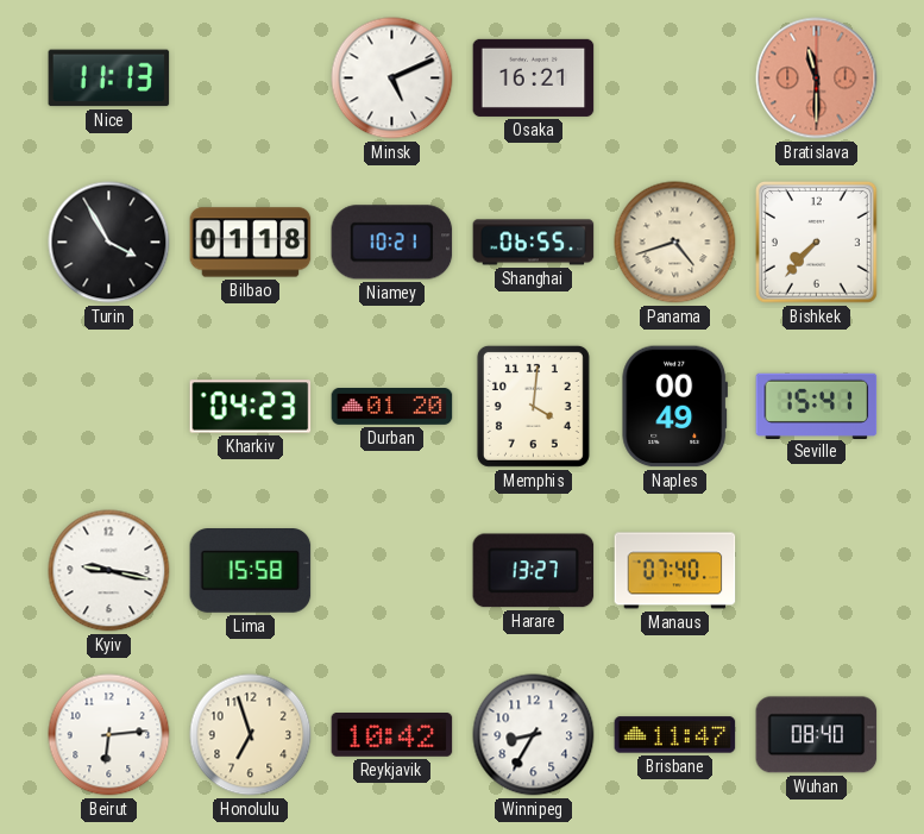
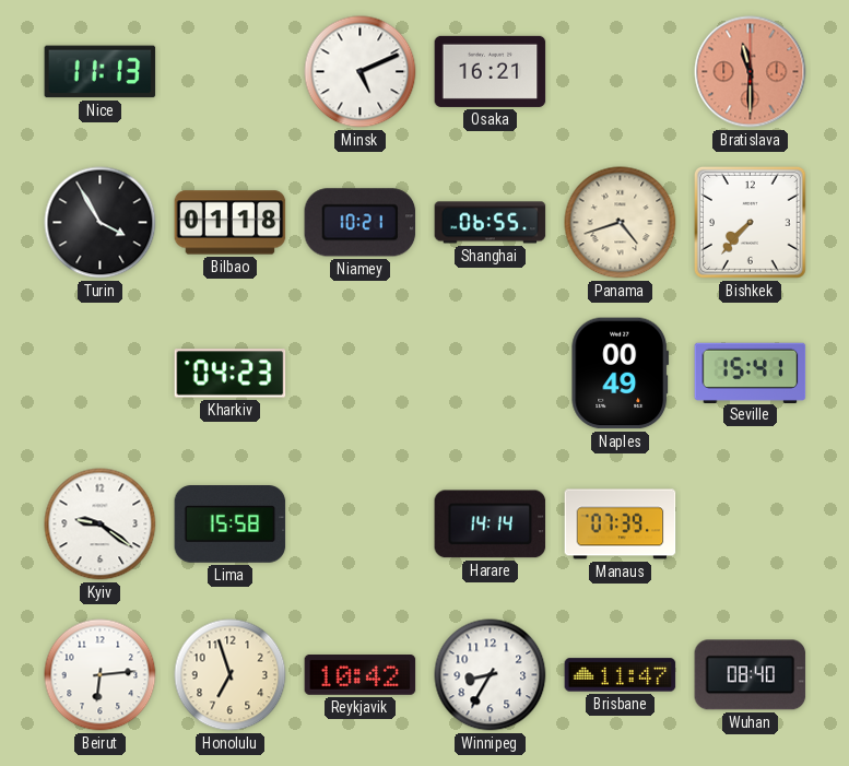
Durban: 01:20 -> none (392, 407)
Memphis: 4:01 -> none (533, 406)
Kyiv: 9:17 -> 9:21 (101, 525)
Harare: 13:27 -> 14:14 (491, 525)
Manaus: 07:40 -> 07:39 (621, 525)
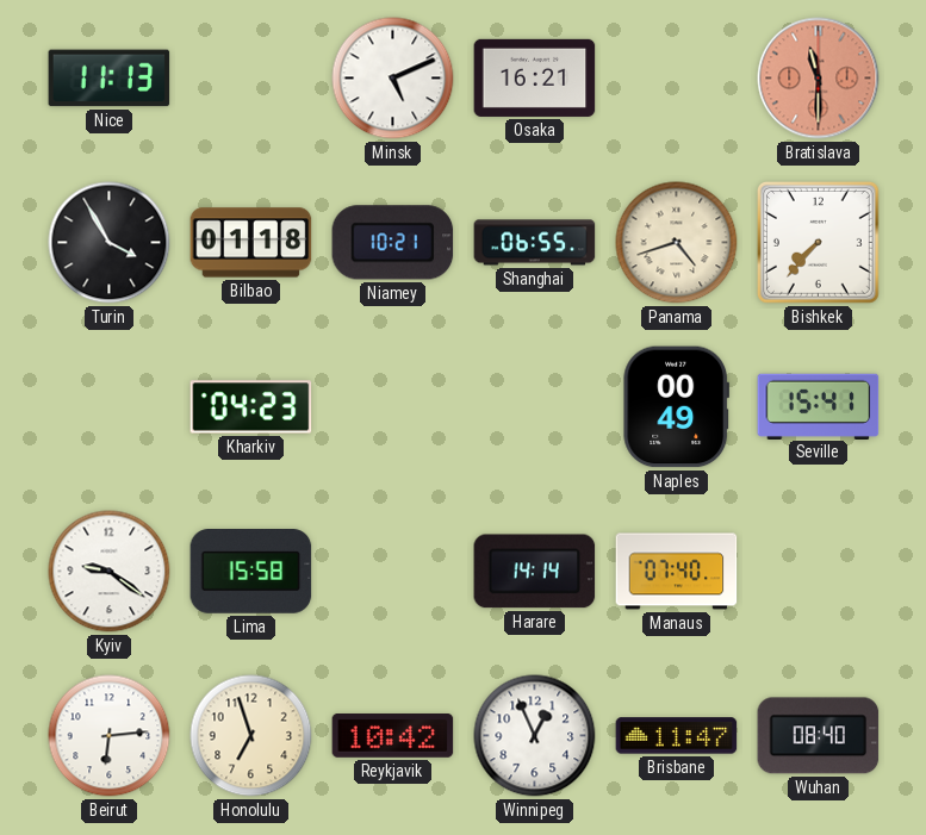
Manaus: 07:39 -> 07:40 (677, 572)
Winnipeg: 8:35 -> 12:56 (535, 736)
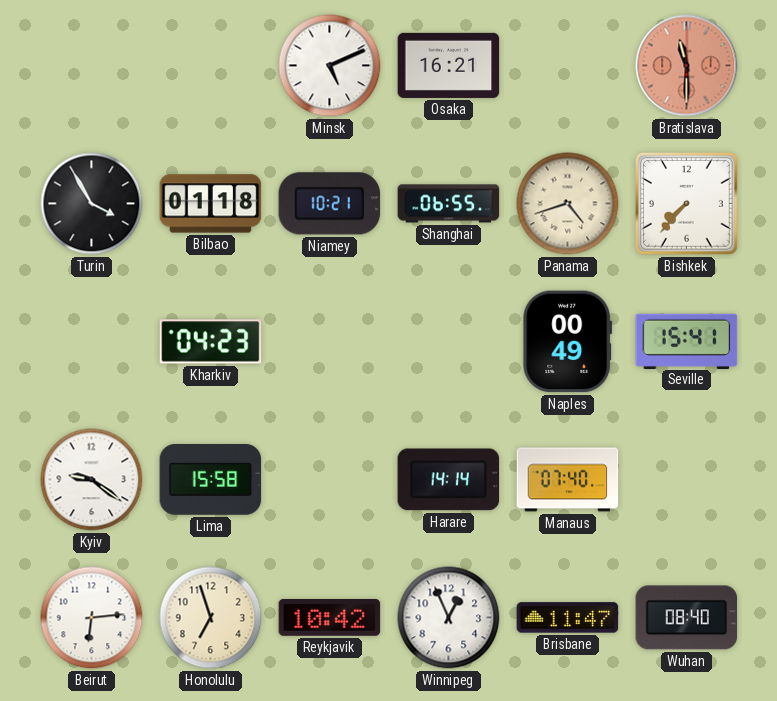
Nice: 11:13 -> none (110, 79)
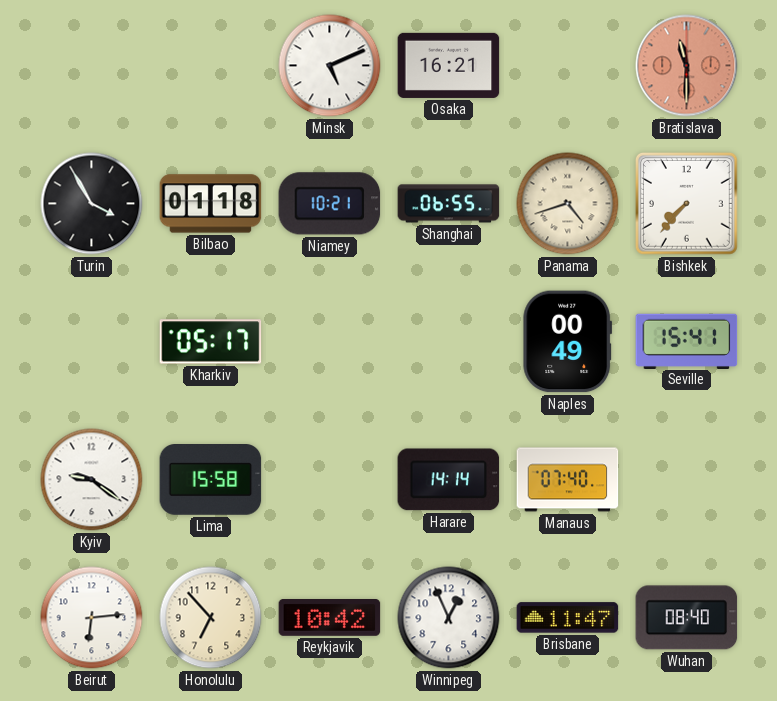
Kharkiv: 04:23 -> 05:17 (211, 342)
Honolulu: 6:57 -> 6:53 (211, 618)
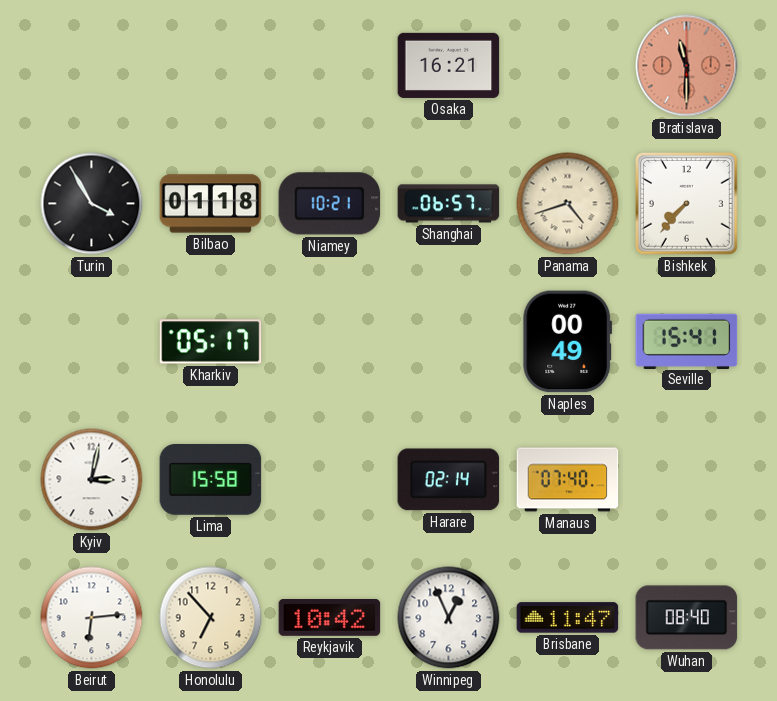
Minsk: 5:11 -> none (330, 66)
Shanghai: 06:55 -> 06:57 (449, 204)
Kyiv: 9:21 -> 3:02 (92, 480)
Harare: 14:14 -> 02:14 (449, 480)
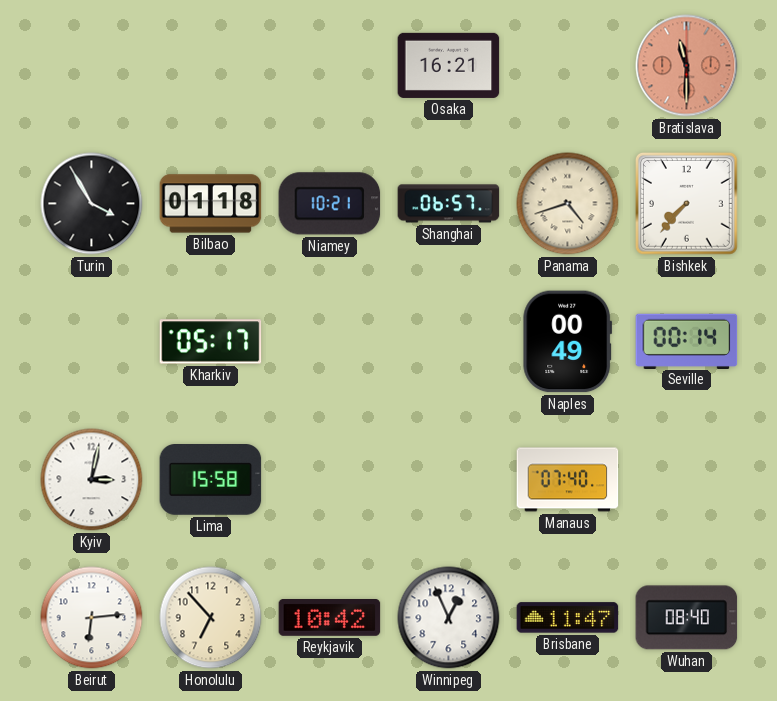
Seville: 15:41 -> 00:14 (687, 341)
Harare: 02:14 -> none (449, 480)
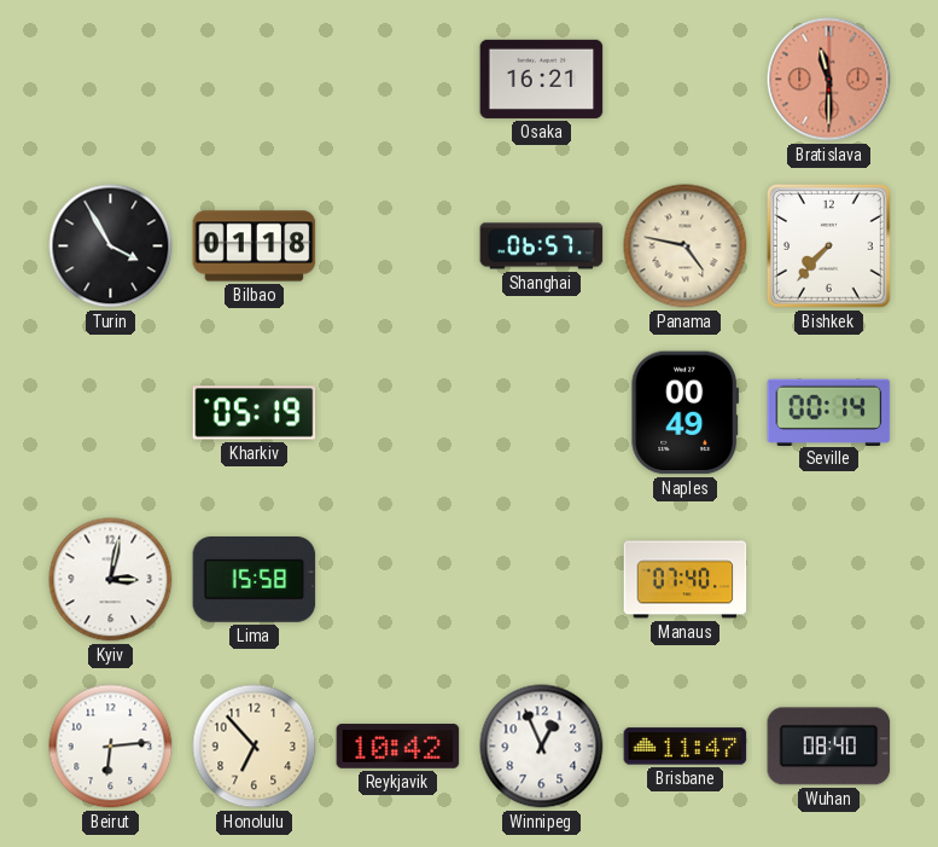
Niamey: 10:21 -> none (330, 204)
Panama: 4:42 -> 4:47 (686, 246)
Kharkiv: 05:17 -> 05:19 (255, 413)
